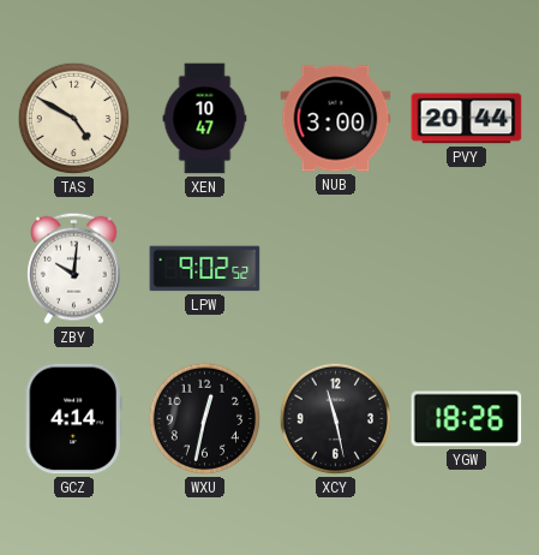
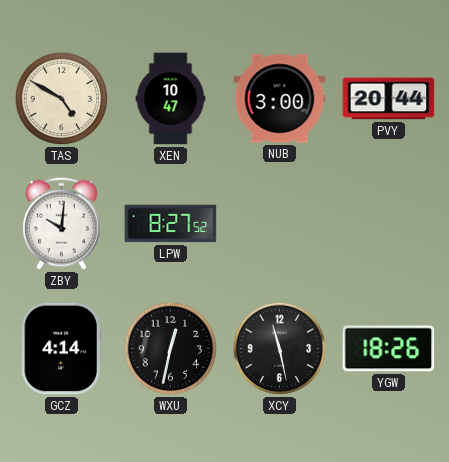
LPW: 9:02 -> 8:27 (171, 224)
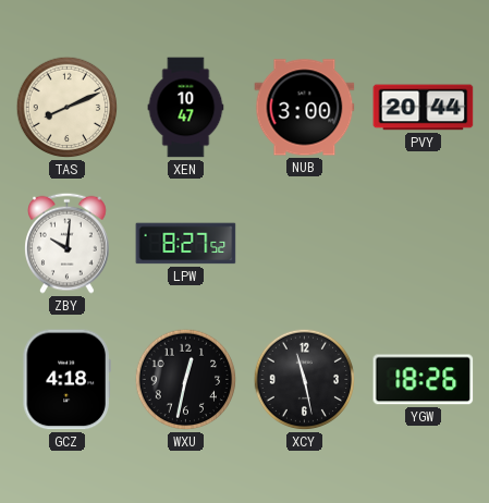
TAS: 4:50 -> 8:11 (68, 108)
GCZ: 4:14 -> 4:18 (66, 380)
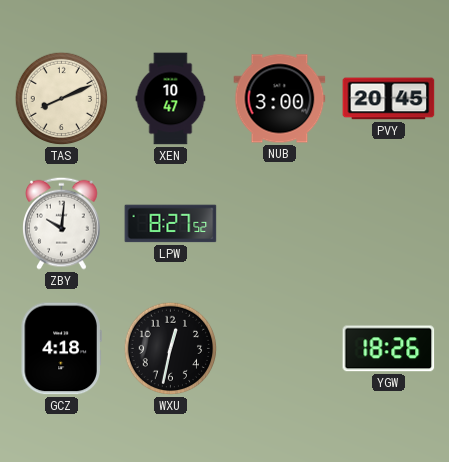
PVY: 20:44 -> 20:45 (389, 99)
XCY: 11:28 -> none (305, 380)
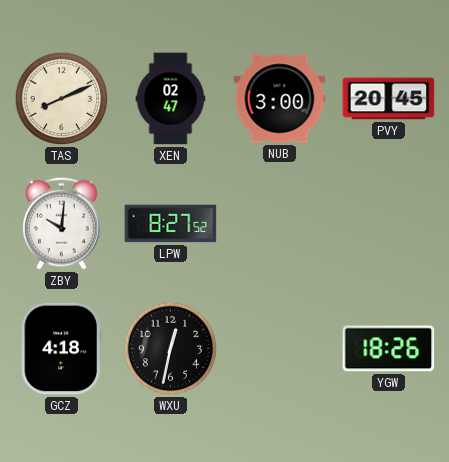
XEN: 10:47 -> 02:47 (171, 99)
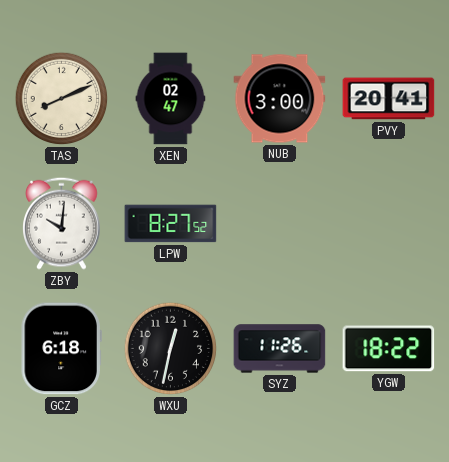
PVY: 20:45 -> 20:41 (389, 99)
GCZ: 4:18 -> 6:18 (61, 349)
SYZ: none -> 11:26 (280, 349)
YGW: 18:26 -> 18:22 (389, 349)
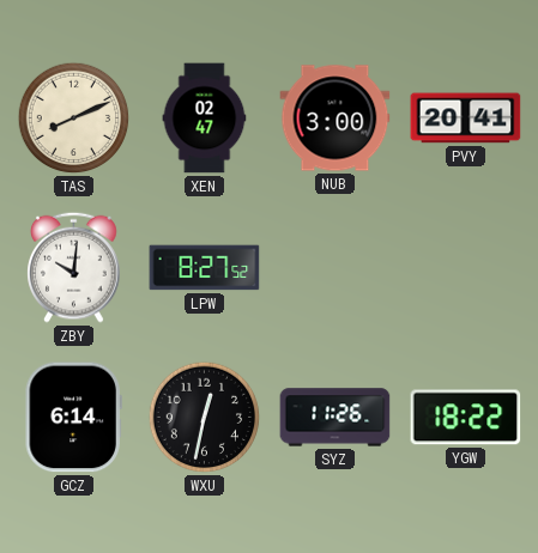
GCZ: 6:18 -> 6:14 (73, 418)
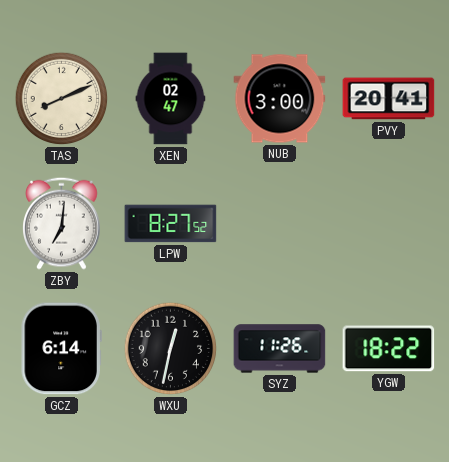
ZBY: 10:01 -> 7:01 (62, 223)
